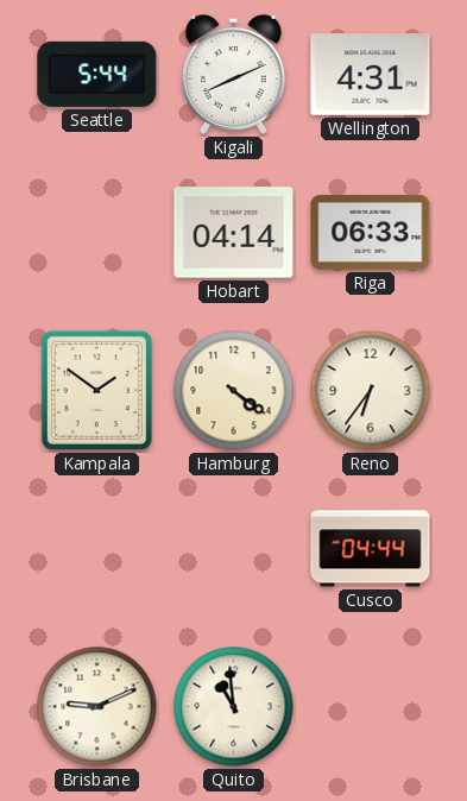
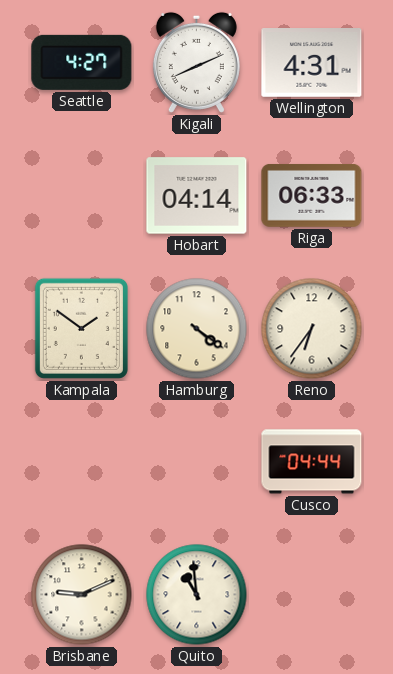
Seattle: 5:44 -> 4:27 (82, 62)
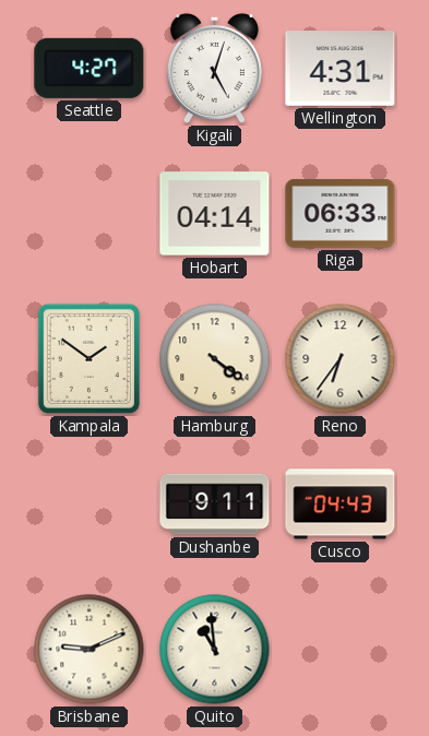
Kigali: 8:11 -> 5:03 (214, 68)
Dushanbe: none -> 9:11 (215, 504)
Cusco: 04:44 -> 04:43 (341, 504)
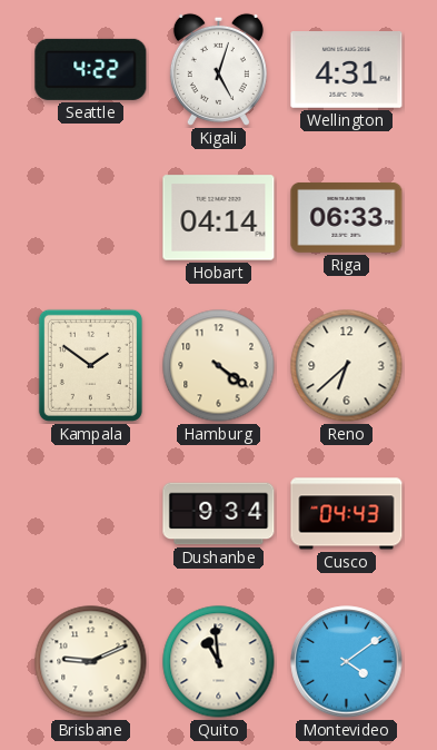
Seattle: 4:27 -> 4:22 (91, 69)
Reno: 6:36 -> 6:38 (347, 366)
Dushanbe: 9:11 -> 9:34 (219, 514)
Montevideo: none -> 4:09 (347, 662)
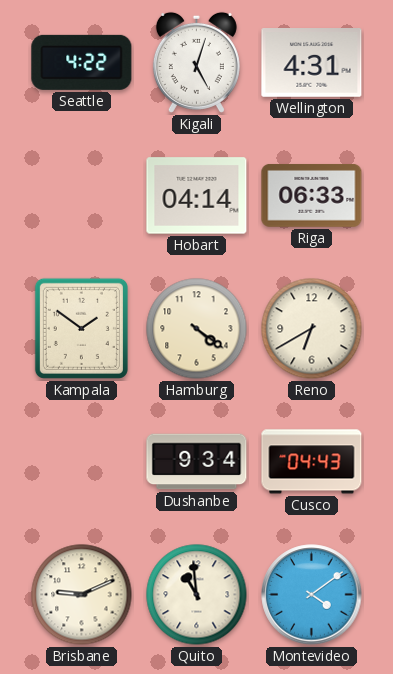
Reno: 6:38 -> 6:40 (312, 329)
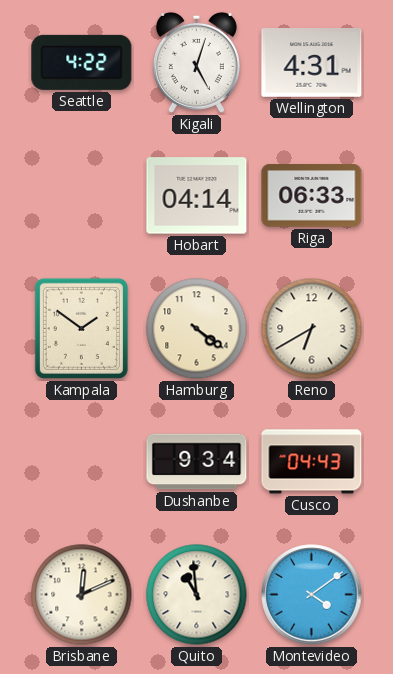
Brisbane: 9:11 -> 12:11 (82, 595)
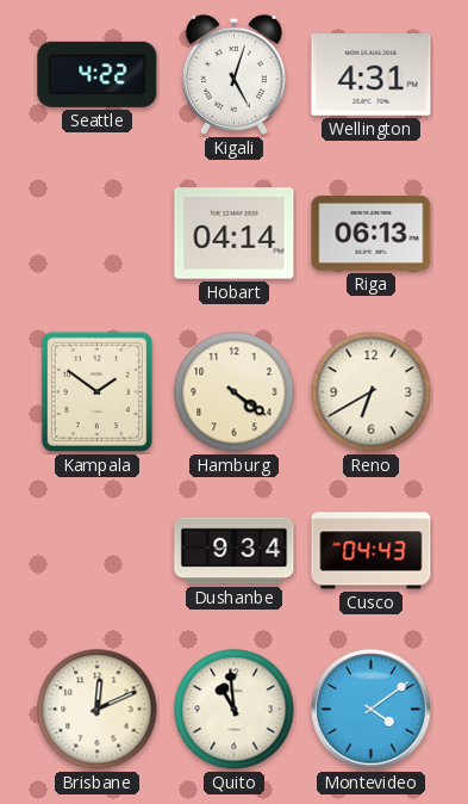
Riga: 06:33 -> 06:13 (372, 233)
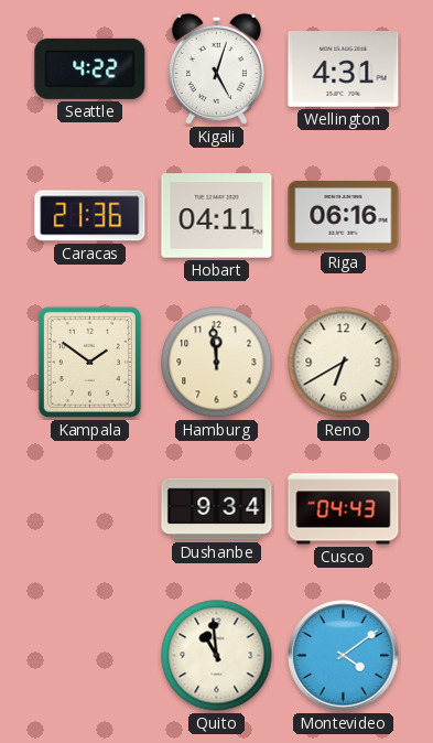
Caracas: none -> 21:36 (90, 216)
Hobart: 04:14 -> 04:11 (217, 216)
Riga: 06:13 -> 06:16 (344, 215)
Hamburg: 4:21 -> 11:59 (217, 363)
Brisbane: 12:11 -> none (98, 710)
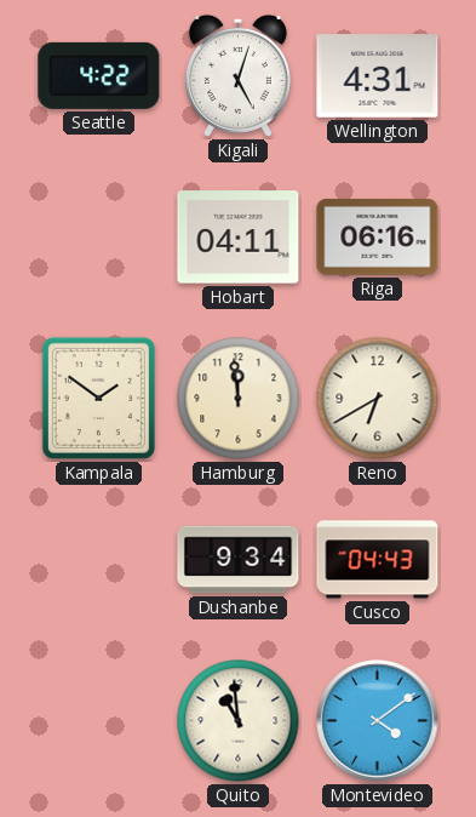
Caracas: 21:36 -> none (90, 216)
